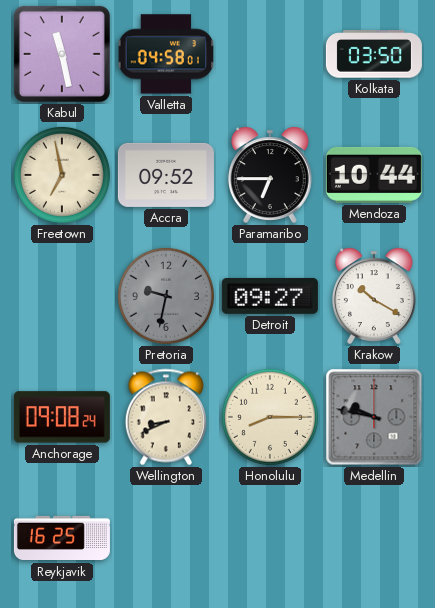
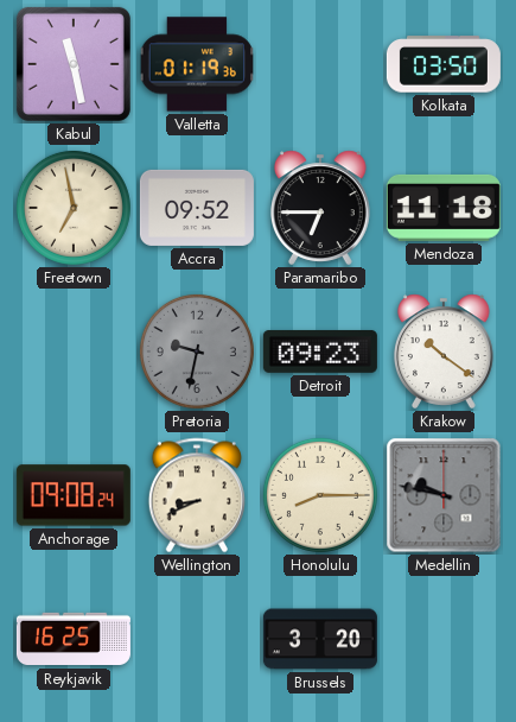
Valletta: 04:58 -> 01:19 (197, 64)
Mendoza: 10:44 -> 11:18 (444, 208)
Detroit: 09:27 -> 09:23 (320, 351)
Krakow: 10:20 -> 10:21 (444, 351)
Brussels: none -> 3:20 (320, 639)
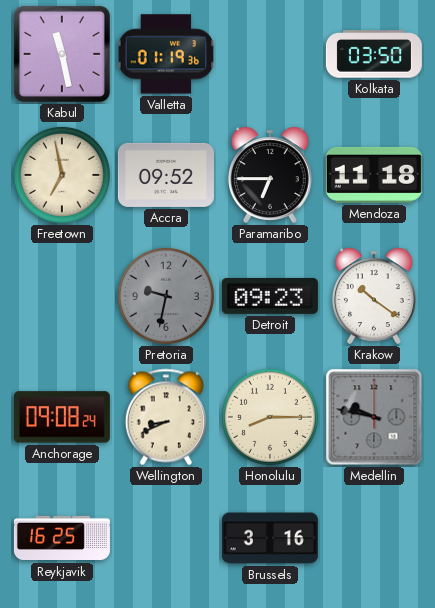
Brussels: 3:20 -> 3:16 (270, 538)
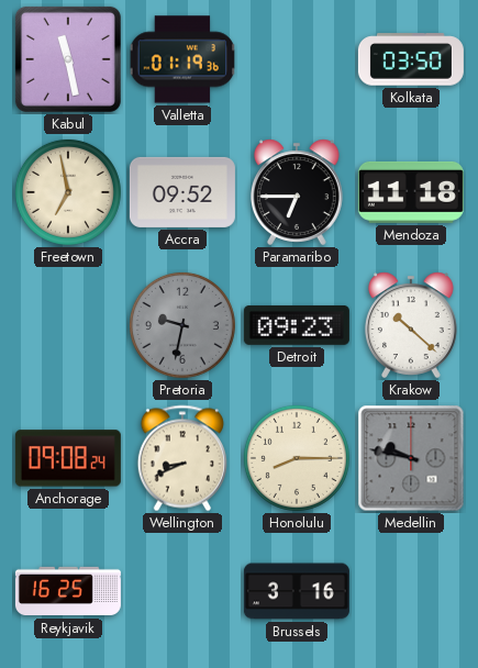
Krakow: 10:21 -> 10:22 (411, 325)
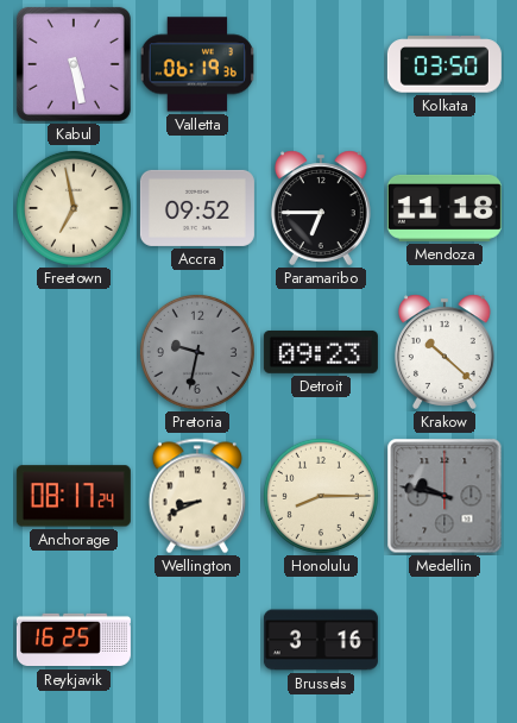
Kabul: 11:28 -> 5:28 (74, 64)
Valletta: 01:19 -> 06:19 (197, 64)
Anchorage: 09:08 -> 08:17 (74, 496)
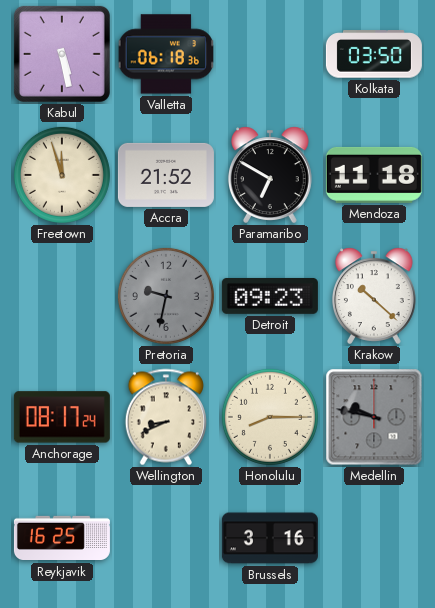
Valletta: 06:19 -> 06:18 (166, 54)
Freetown: 6:58 -> 11:57 (62, 175)
Accra: 09:52 -> 21:52 (166, 175)
Paramaribo: 6:45 -> 6:50 (270, 175)
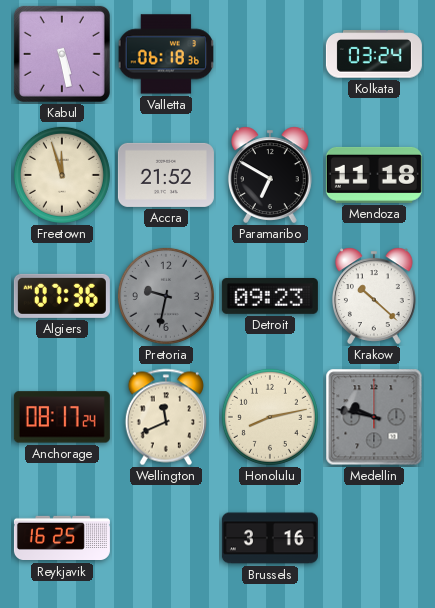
Kolkata: 03:50 -> 03:24 (374, 54)
Algiers: none -> 07:36 (62, 296)
Wellington: 8:41 -> 11:41 (166, 417)
Honolulu: 8:15 -> 8:13 (270, 417)
